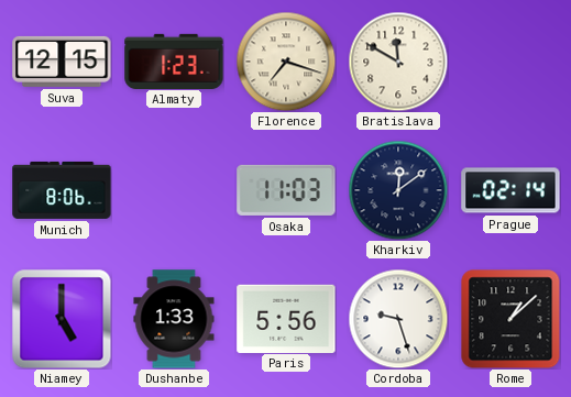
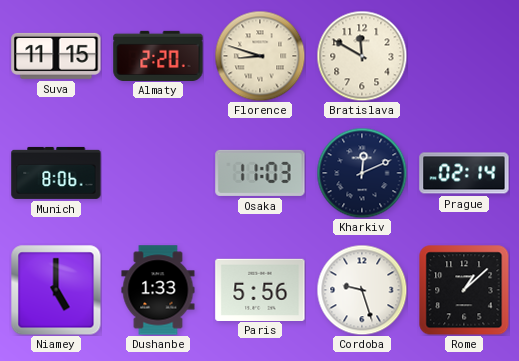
Suva: 12:15 -> 11:15 (56, 56)
Almaty: 1:23 -> 2:20 (158, 55)
Florence: 7:18 -> 8:48 (260, 56)
Kharkiv: 12:09 -> 12:11 (362, 173)
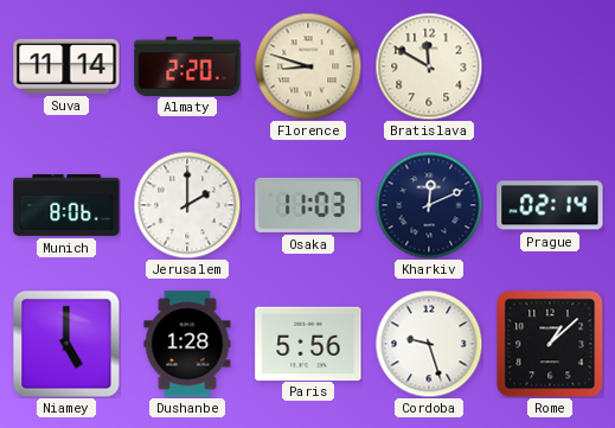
Suva: 11:15 -> 11:14 (66, 66)
Jerusalem: none -> 2:00 (187, 205)
Dushanbe: 1:33 -> 1:28 (187, 344)
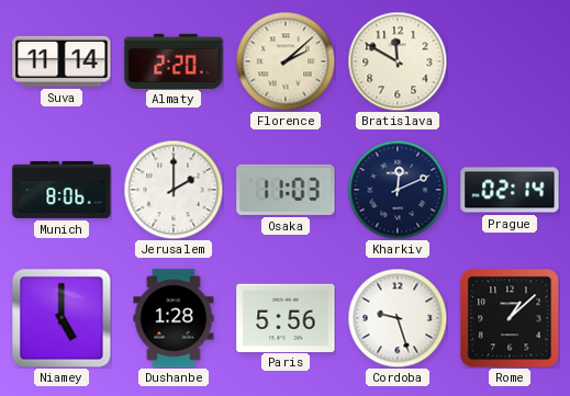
Florence: 8:48 -> 2:08 (286, 61)
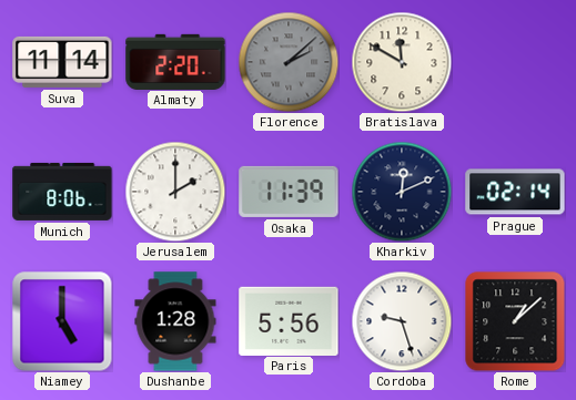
Florence dial: cream -> grey (289, 62)
Osaka: 11:03 -> 11:39 (289, 192)
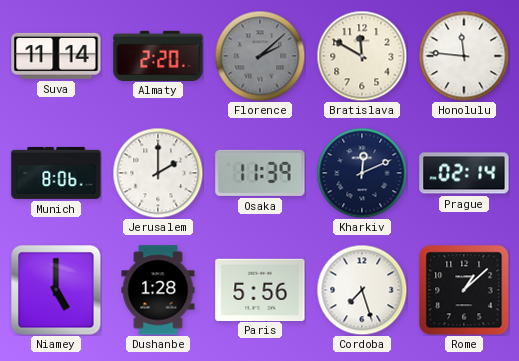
Honolulu: none -> 11:46 (464, 56)
Cordoba: 9:27 -> 7:27 (362, 290)
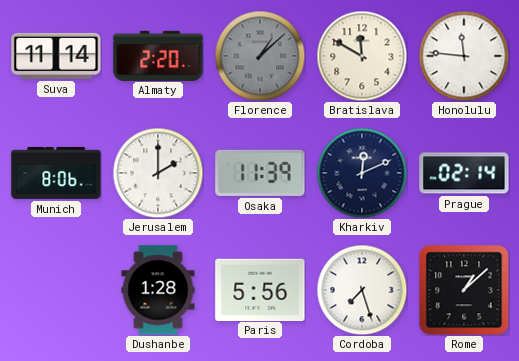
Florence: 2:08 -> 1:08 (260, 56)
Niamey: 5:00 -> none (56, 290)
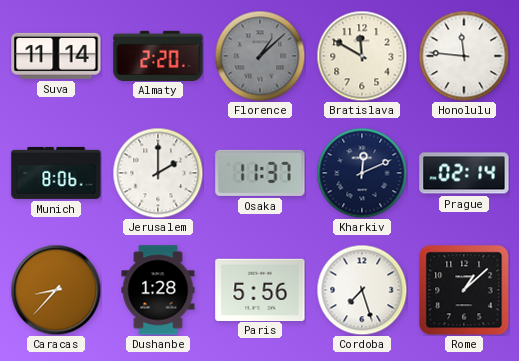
Osaka: 11:39 -> 11:37 (260, 173)
Caracas: none -> 8:37 (56, 290)
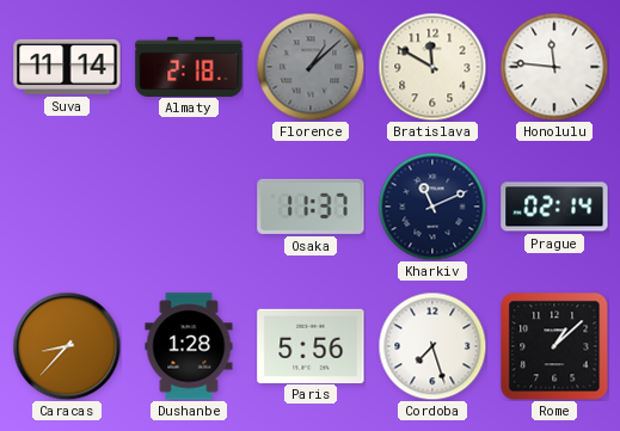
Almaty: 2:20 -> 2:18 (189, 66)
Munich: 8:06 -> none (56, 173)
Jerusalem: 2:00 -> none (158, 173)
Kharkiv: 12:11 -> 11:11 (432, 207)
